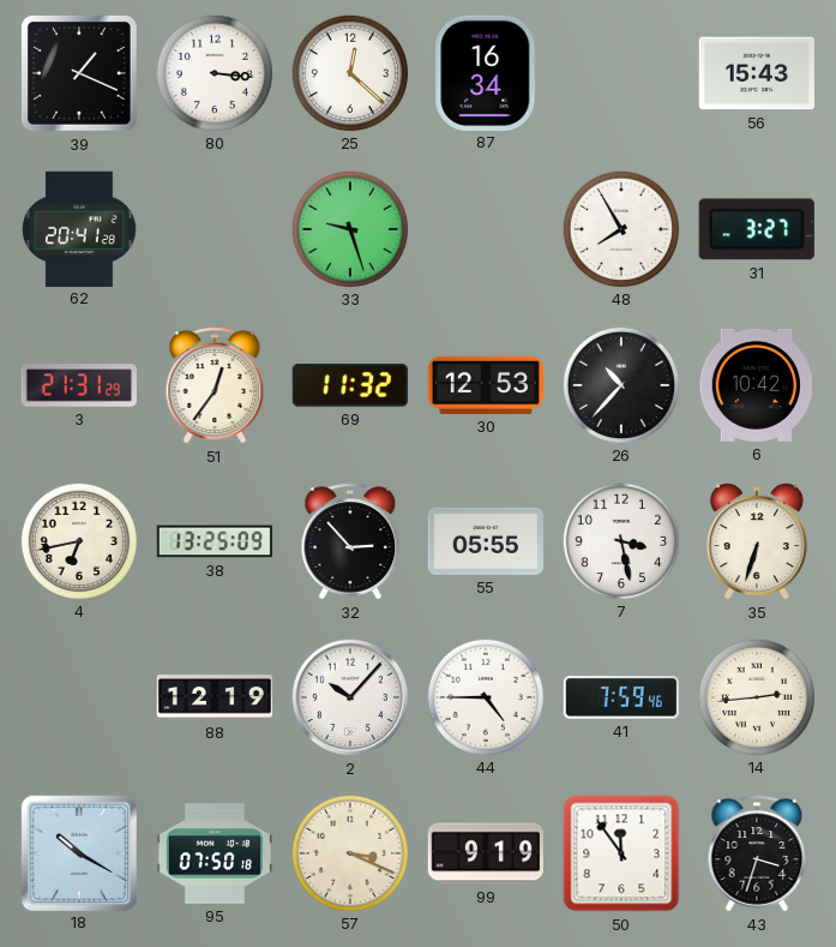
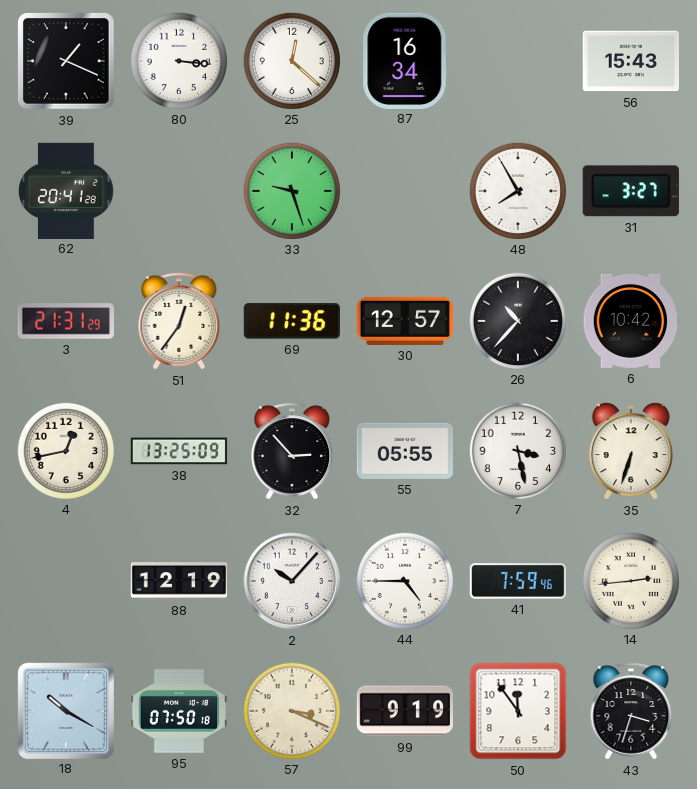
69: 11:32 -> 11:36 (292, 321)
30: 12:53 -> 12:57 (405, 321)
4: 6:43 -> 12:43 (65, 450)
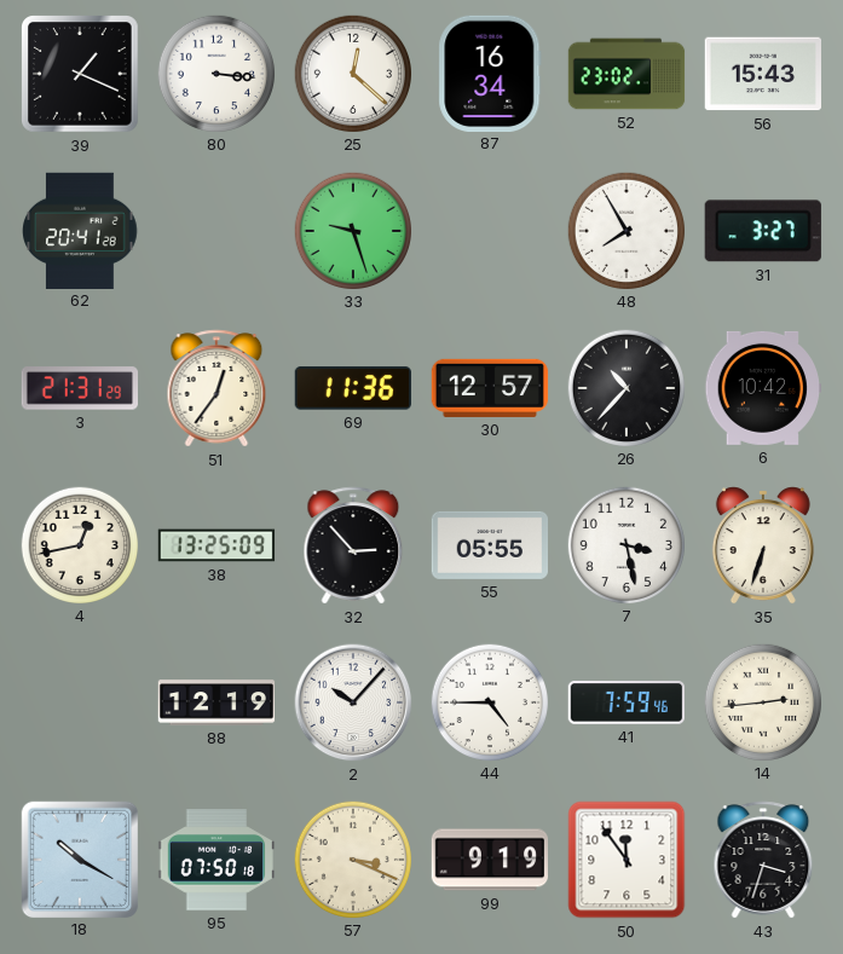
52: none -> 23:02 (627, 74)
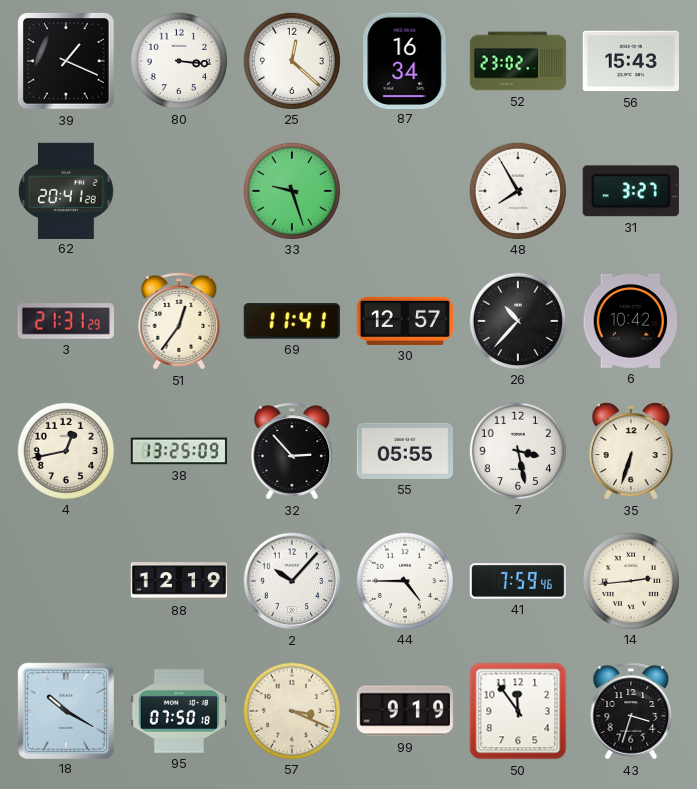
69: 11:36 -> 11:41 (292, 321)
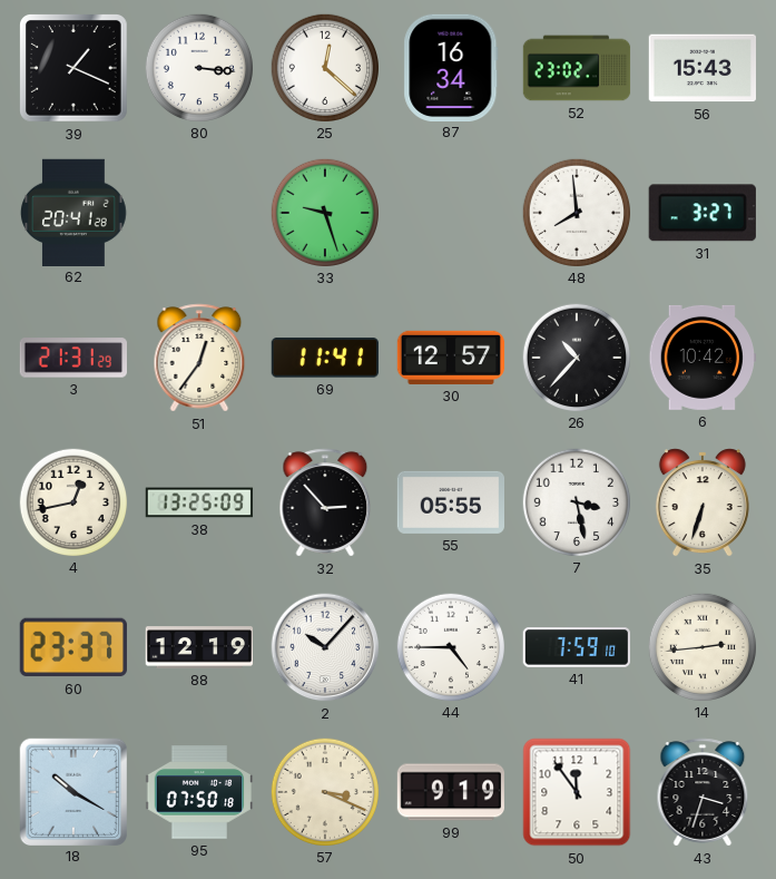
48: 7:55 -> 7:59 (576, 212)
60: none -> 23:37 (73, 647)
41: 7:59:46 -> 7:59:10 (576, 647)
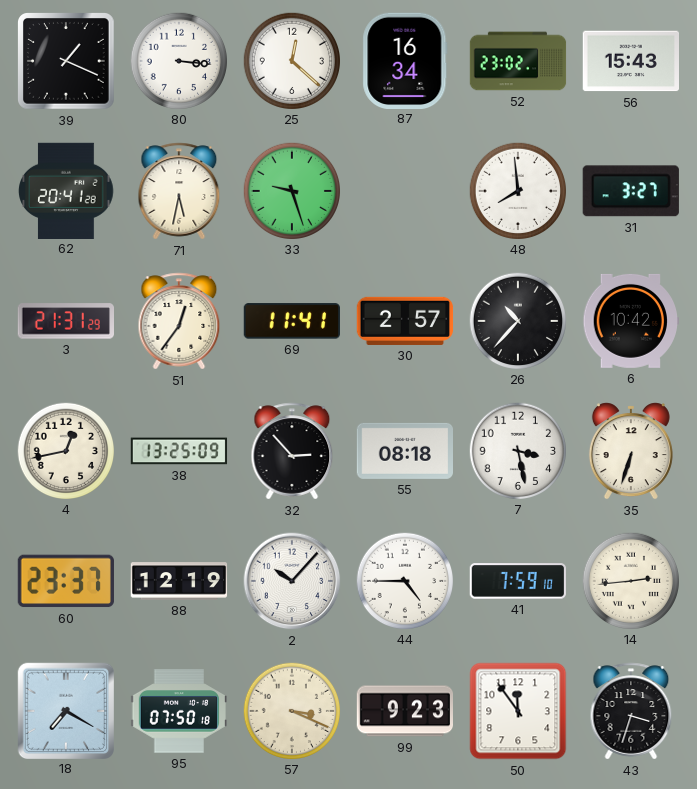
71: none -> 5:32 (179, 191)
30: 12:57 -> 2:57 (405, 321)
55: 05:55 -> 08:18 (404, 451)
18: 10:20 -> 7:20 (65, 710)
99: 9:19 -> 9:23 (404, 711)
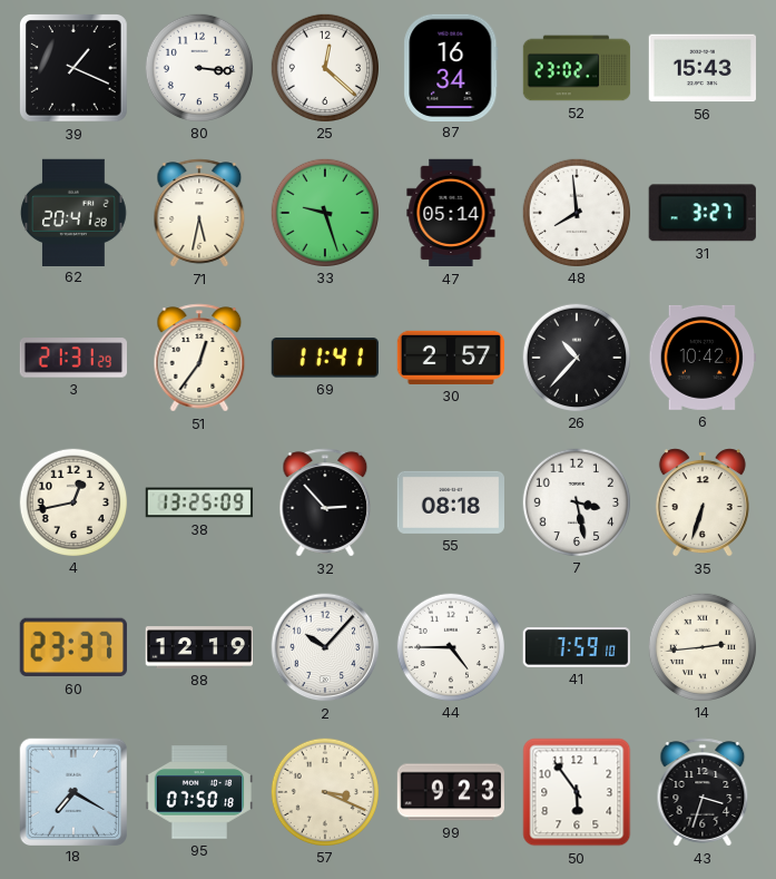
47: none -> 05:14 (451, 213)
50: 11:54 -> 5:54 (577, 792)
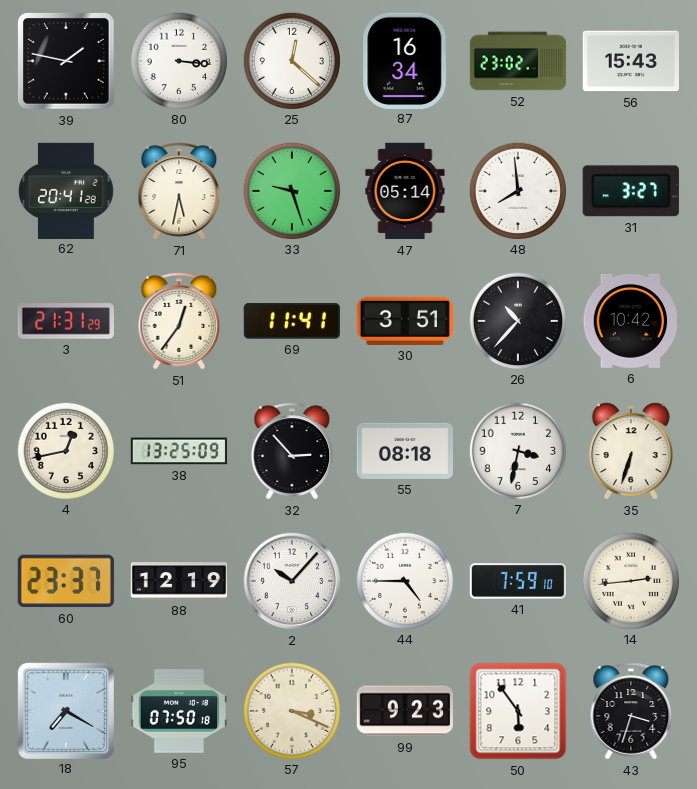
39: 1:19 -> 1:47 (67, 62)
30: 2:57 -> 3:51 (405, 321)
7: 3:28 -> 3:32 (517, 450)
